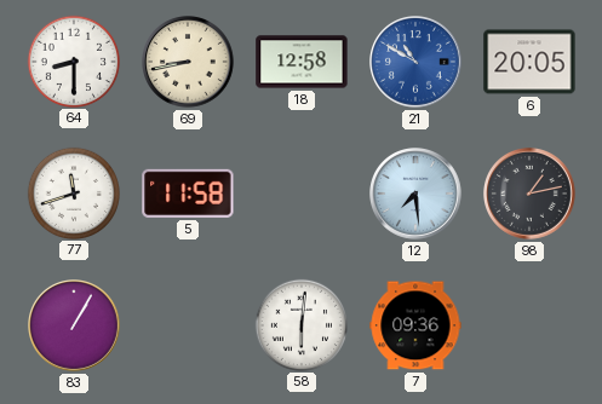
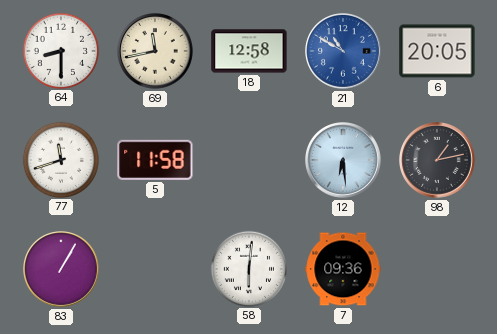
69: 8:43 -> 11:43 (156, 52)
12: 7:29 -> 6:29 (344, 161)
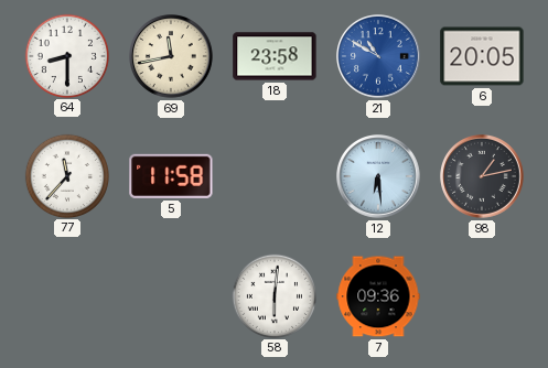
18: 12:58 -> 23:58 (275, 56)
77: 11:42 -> 11:37 (66, 175)
83: 1:05 -> none (62, 270)
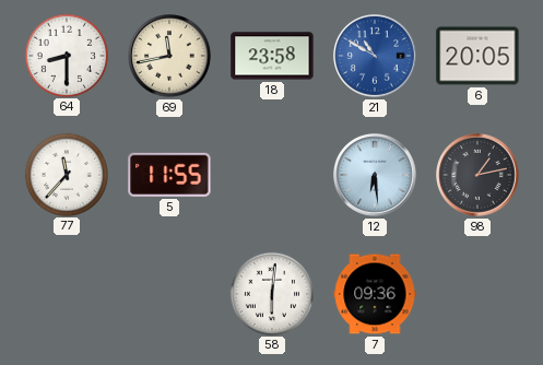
5: 11:58 -> 11:55 (169, 175)
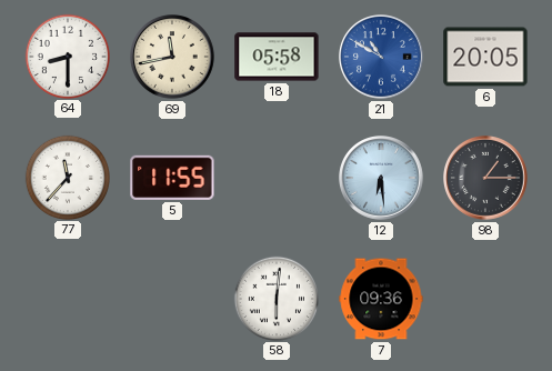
18: 23:58 -> 05:58 (277, 57)
98: 1:13 -> 1:15 (486, 179)
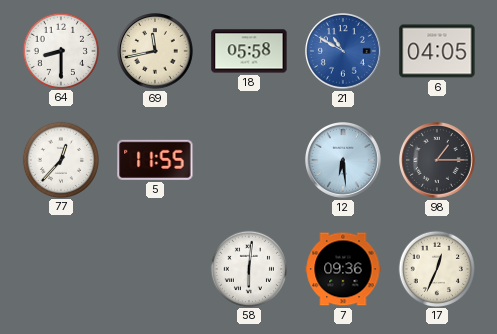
6: 20:05 -> 04:05 (437, 51)
77: 11:37 -> 12:37 (60, 159)
17: none -> 12:34 (436, 268)
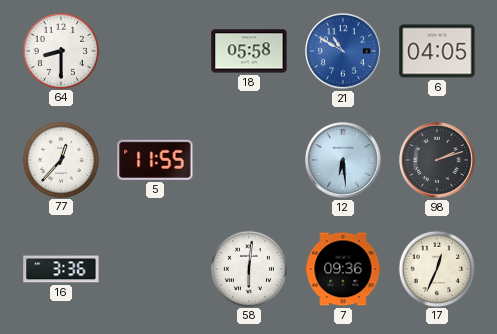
69: 11:43 -> none (156, 52)
98: 1:15 -> 2:12 (438, 161)
16: none -> 3:36 (61, 269)
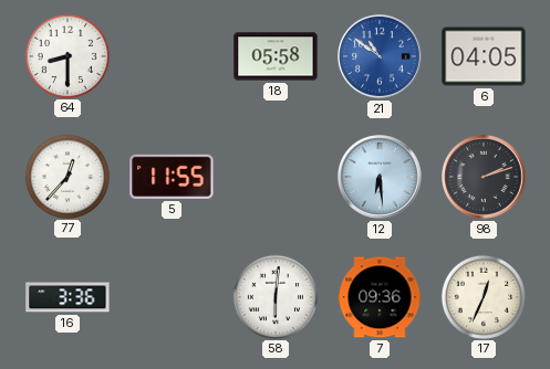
21: 10:50 -> 10:51 (381, 57)
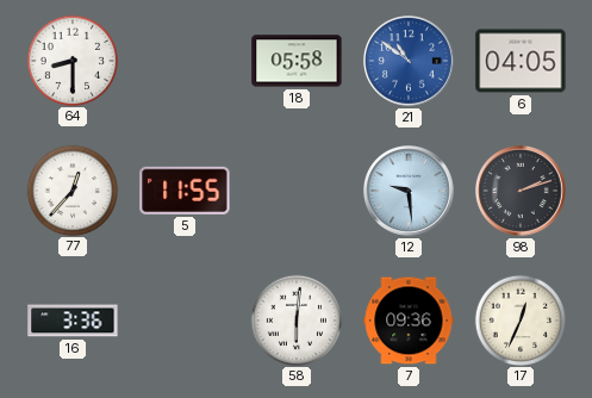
12: 6:29 -> 9:29 (410, 192)
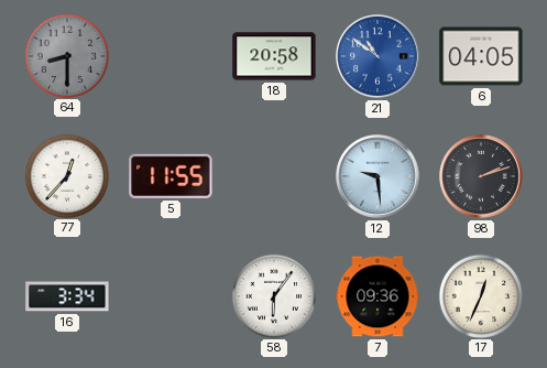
64 dial: white -> grey (66, 55)
18: 05:58 -> 20:58 (274, 56)
16: 3:36 -> 3:34 (67, 296)
58: 6:01 -> 6:06 (273, 295)
